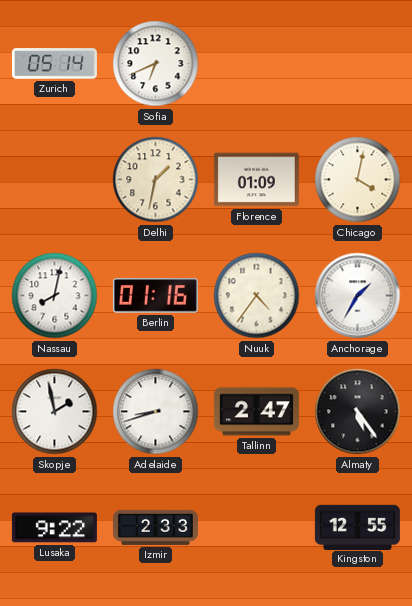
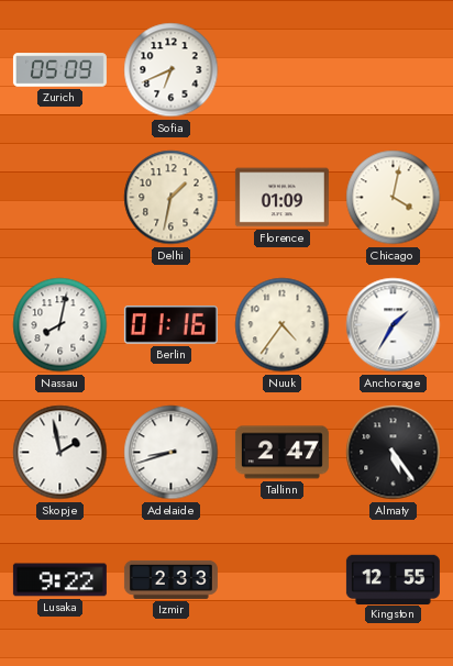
Zurich: 05:14 -> 05:09 (59, 70)
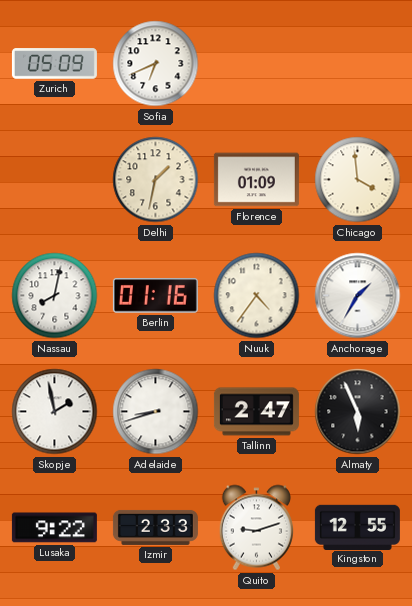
Chicago: 4:02 -> 3:59 (358, 180)
Almaty: 5:24 -> 5:56 (358, 412)
Quito: none -> 9:12 (256, 528)
